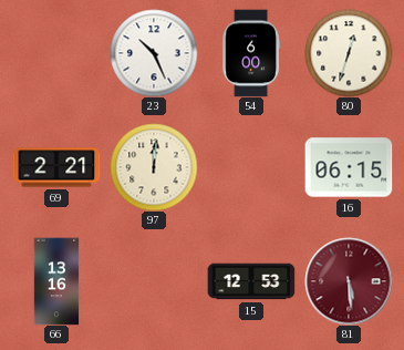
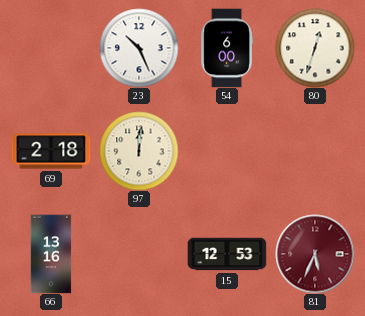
69: 2:21 -> 2:18 (51, 151)
16: 06:15 -> none (349, 167)
81: 5:29 -> 5:34 (315, 254)
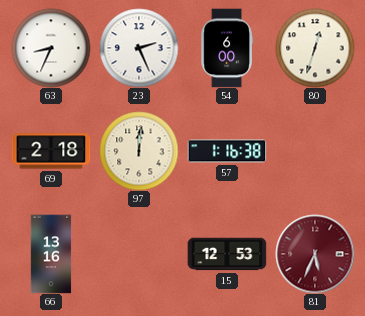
63: none -> 8:34 (51, 48)
23: 10:26 -> 2:26 (139, 48)
57: none -> 1:16 (227, 151)
